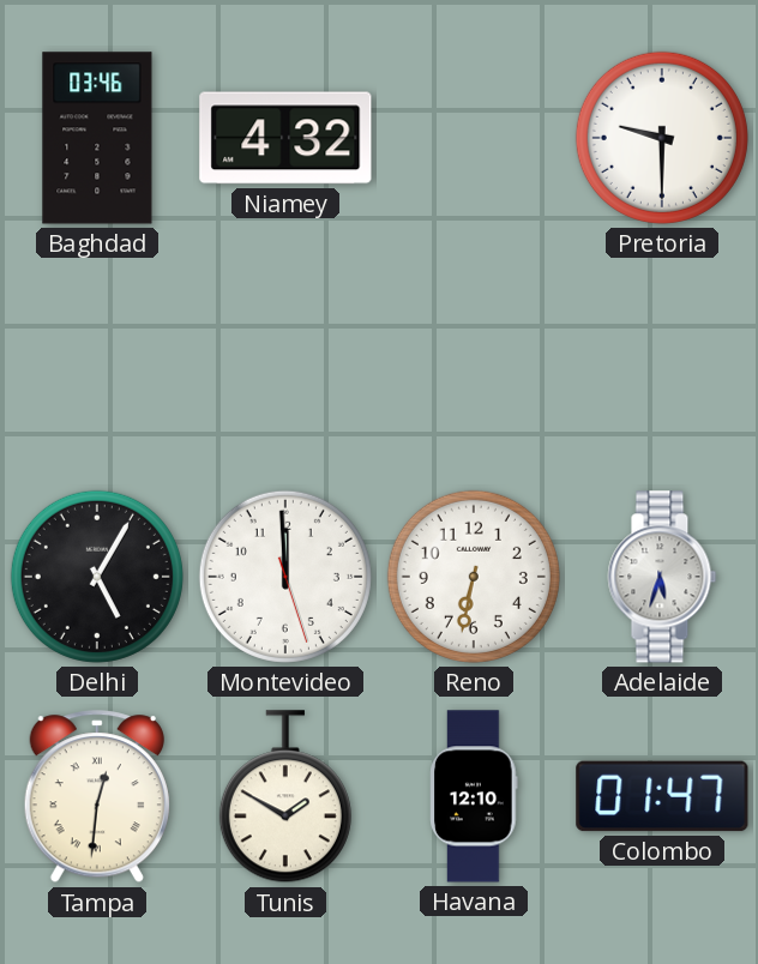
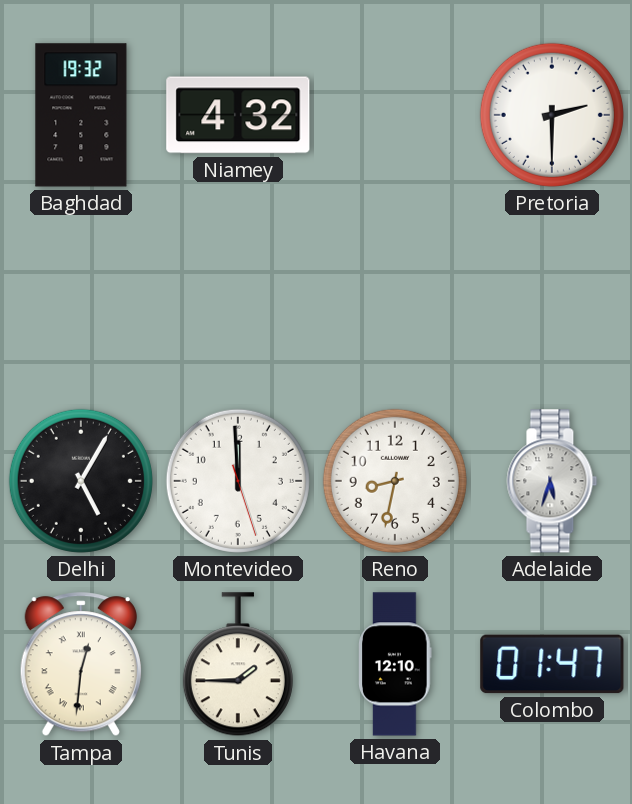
Baghdad: 03:46 -> 19:32 (81, 115)
Pretoria: 9:30 -> 2:30 (552, 115)
Reno: 6:32 -> 8:32 (395, 481)
Tunis: 1:50 -> 1:45 (238, 665)
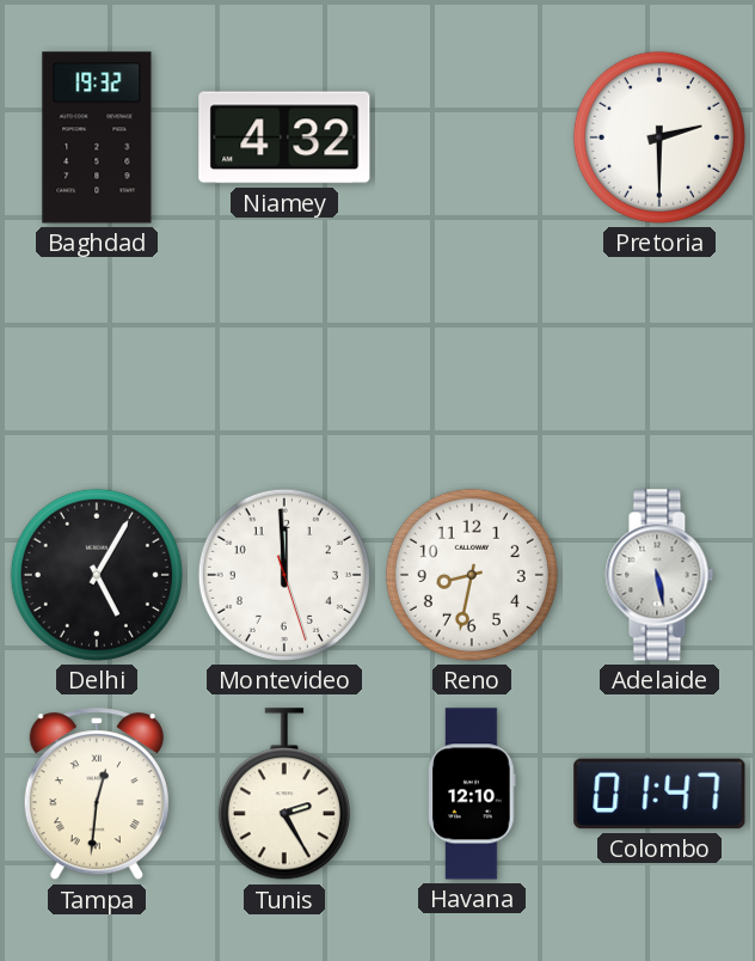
Adelaide: 5:33 -> 5:28 (659, 575)
Tunis: 1:45 -> 2:25 (284, 795)
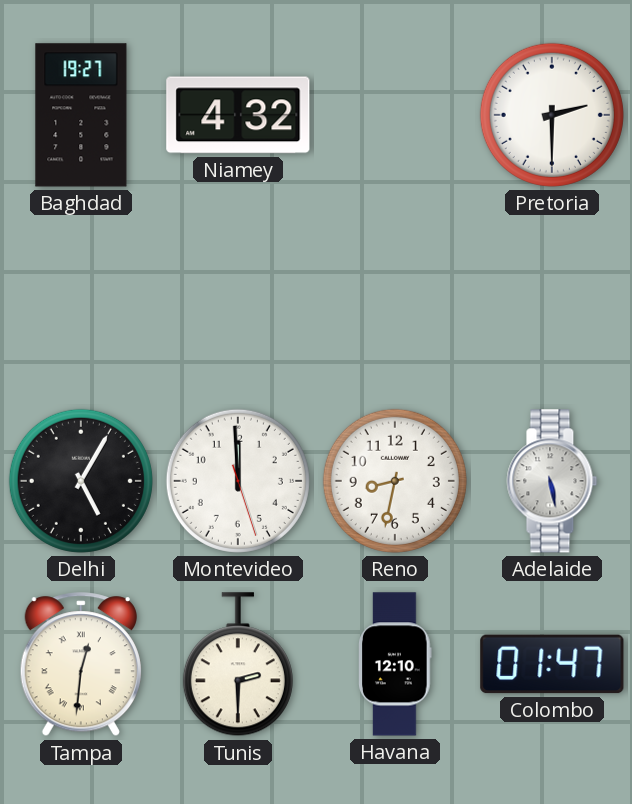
Baghdad: 19:32 -> 19:27 (81, 115)
Tunis: 2:25 -> 2:30 (238, 665)
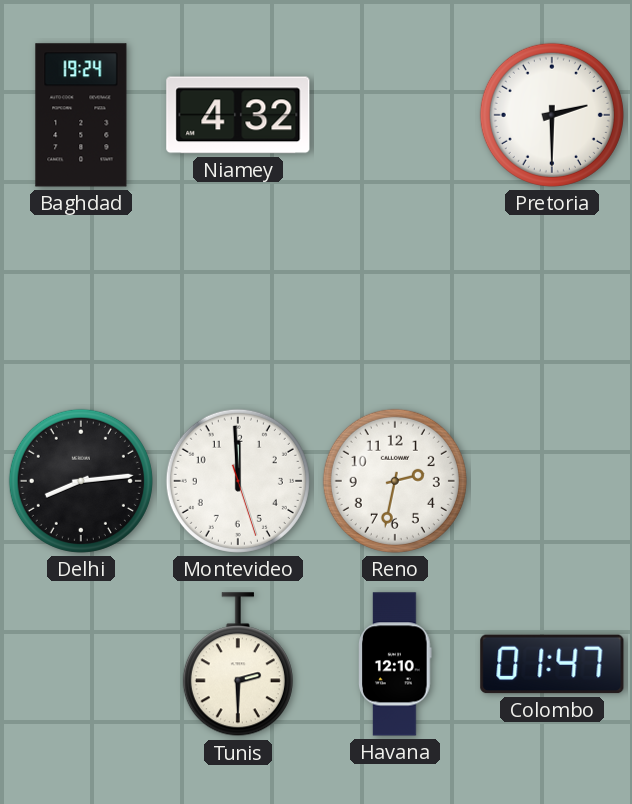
Baghdad: 19:27 -> 19:24 (81, 115)
Delhi: 5:05 -> 8:14 (81, 481)
Reno: 8:32 -> 2:32 (395, 481)
Adelaide: 5:28 -> none (552, 481)
Tampa: 12:31 -> none (81, 665)
